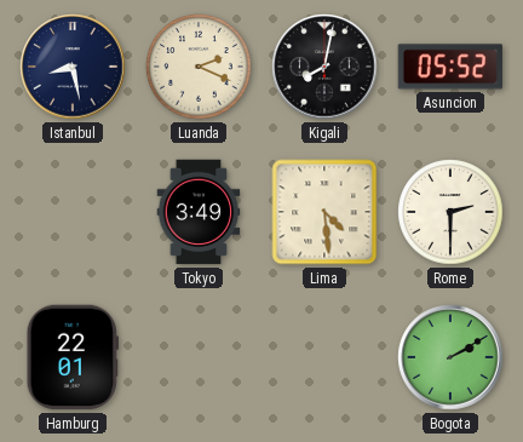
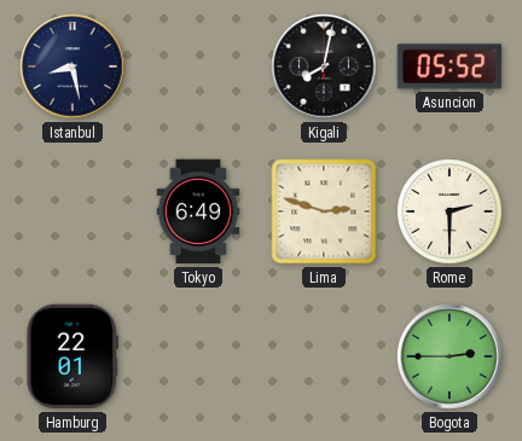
Luanda: 2:19 -> none (199, 67)
Tokyo: 3:49 -> 6:49 (198, 211)
Lima: 4:29 -> 2:48 (324, 211)
Bogota: 2:10 -> 2:45 (449, 356)
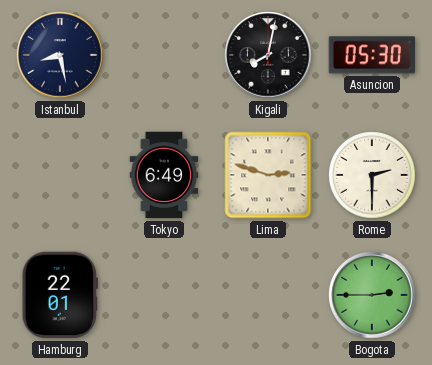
Asuncion: 05:52 -> 05:30 (372, 55)
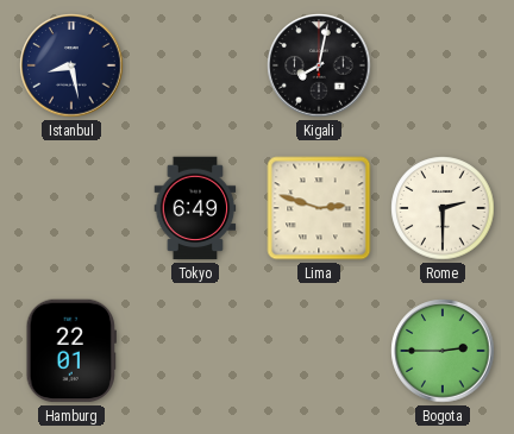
Asuncion: 05:30 -> none (372, 55)
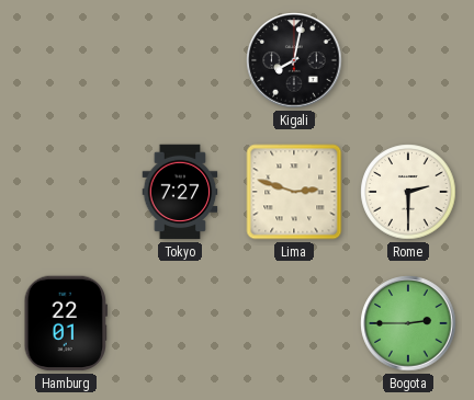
Istanbul: 8:28 -> none (71, 65)
Tokyo: 6:49 -> 7:27 (180, 192)
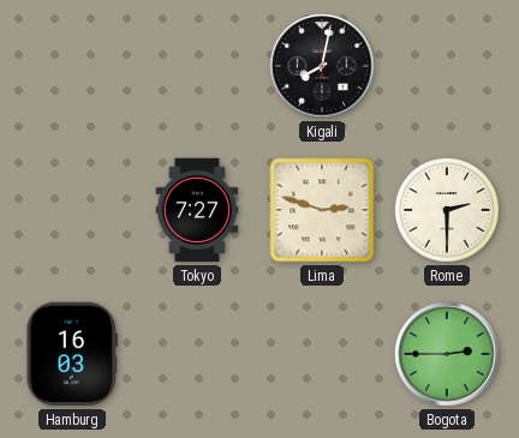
Hamburg: 22:01 -> 16:03 (72, 354)
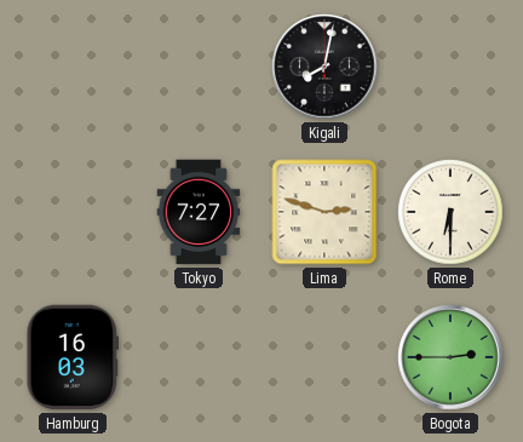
Rome: 2:30 -> 6:30 (450, 212)
